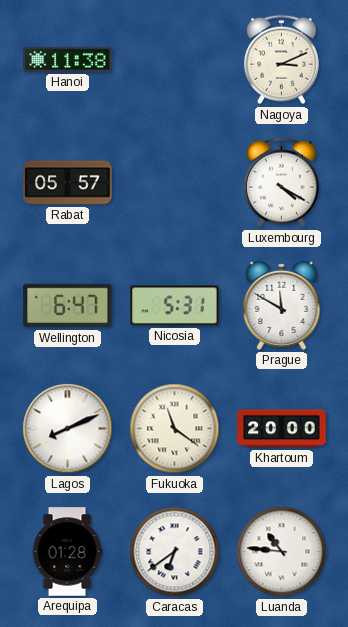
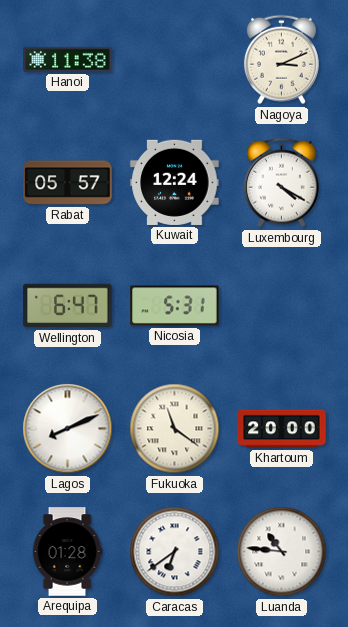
Kuwait: none -> 12:24 (175, 182)
Prague: 11:50 -> none (282, 305)
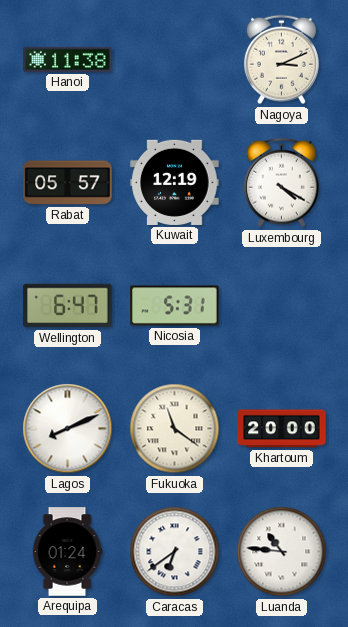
Kuwait: 12:24 -> 12:19 (175, 182)
Arequipa: 01:28 -> 01:24 (67, 552)
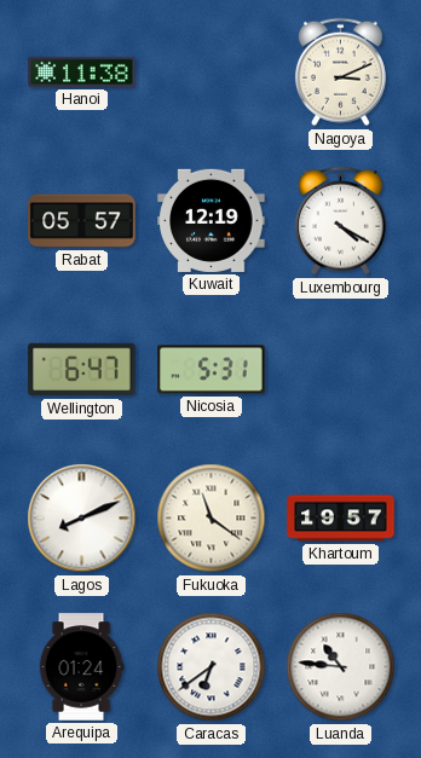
Khartoum: 20:00 -> 19:57 (341, 519)
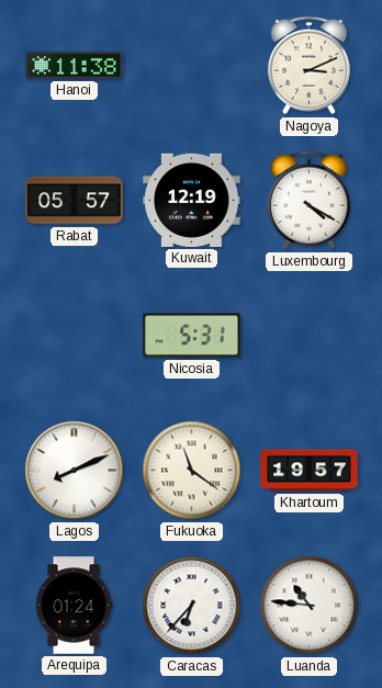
Wellington: 6:47 -> none (82, 370)
Caracas: 6:39 -> 6:37 (192, 606)
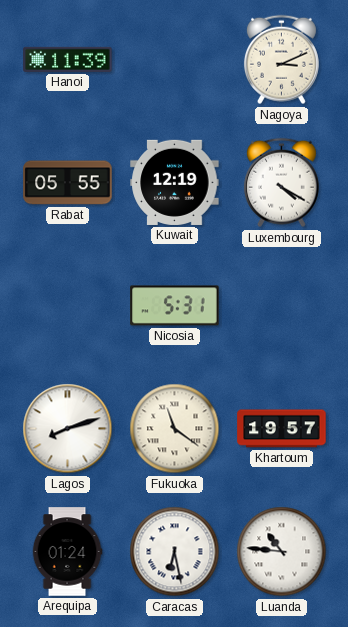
Hanoi: 11:38 -> 11:39 (68, 59)
Rabat: 05:57 -> 05:55 (68, 183)
Lagos: 8:11 -> 8:12 (68, 429)
Caracas: 6:37 -> 6:28 (175, 552)
